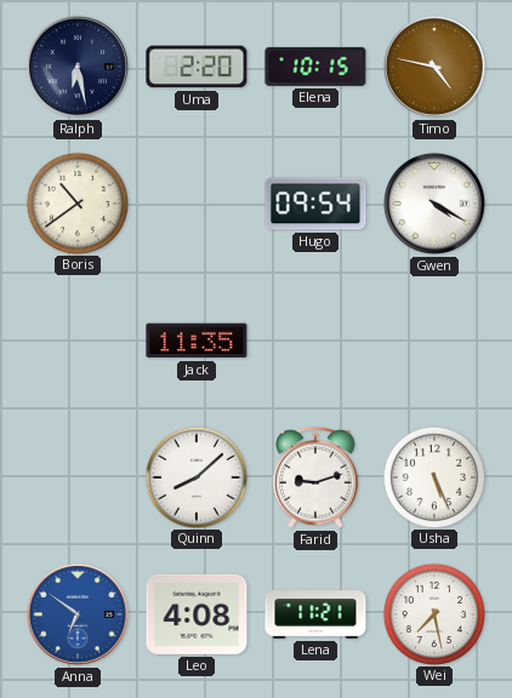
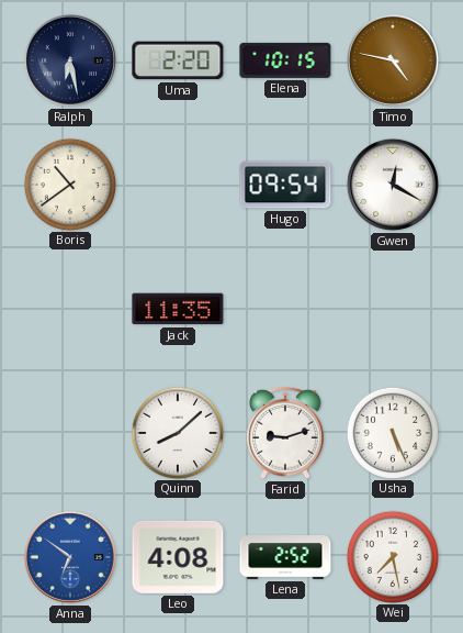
Gwen: 4:20 -> 12:20 (393, 185)
Lena: 11:21 -> 2:52 (285, 557)
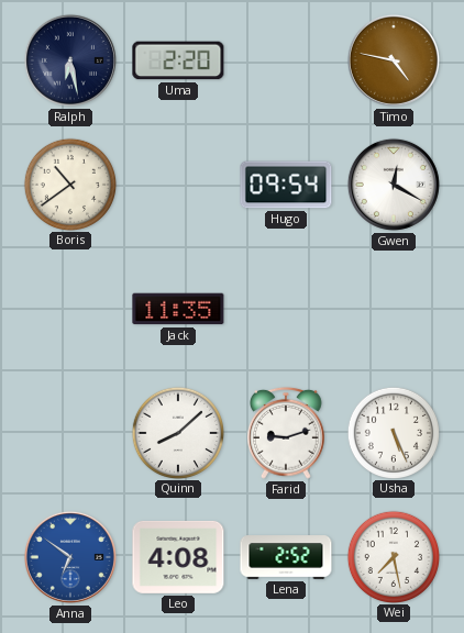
Elena: 10:15 -> none (285, 60)
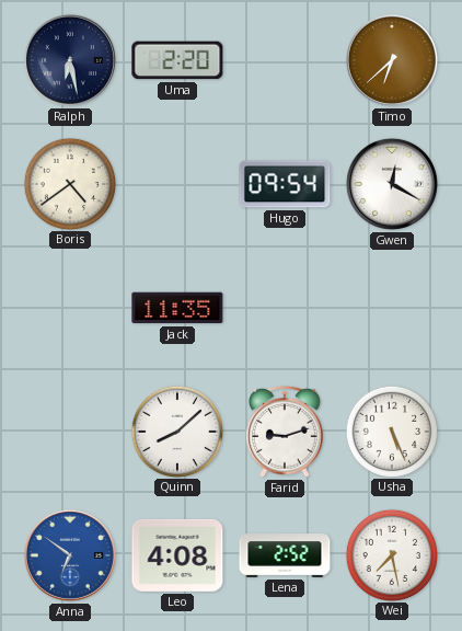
Timo: 4:47 -> 6:38 (392, 60)
Boris: 10:39 -> 4:39 (69, 183)
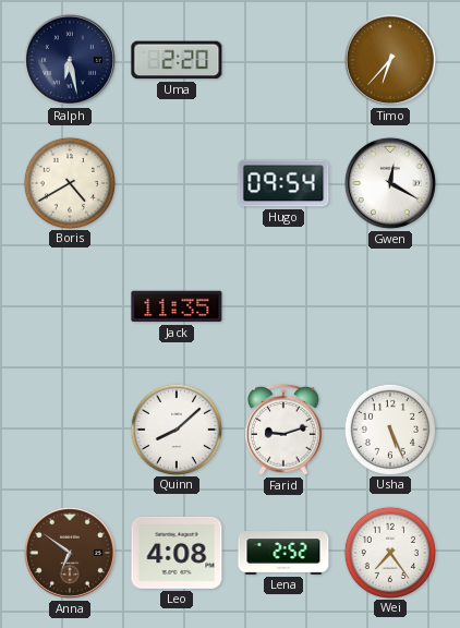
Timo: 6:38 -> 6:37 (390, 60)
Boris: 4:39 -> 4:40 (69, 182)
Anna dial: blue -> brown (70, 553)
Wei: 7:28 -> 7:24 (389, 552)
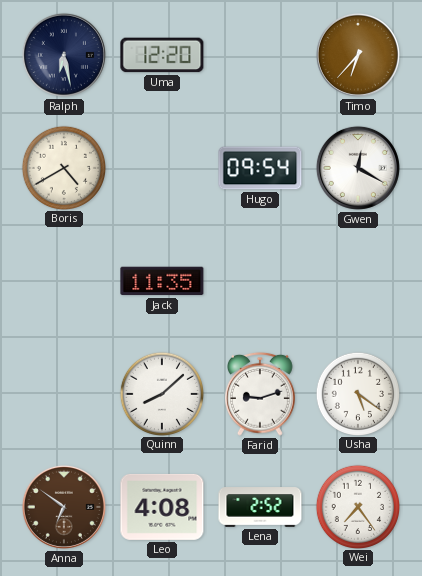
Uma: 2:20 -> 12:20 (162, 55)
Usha: 5:26 -> 5:21 (357, 393)
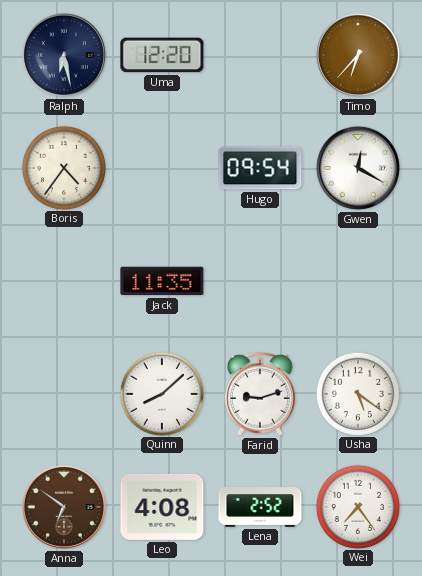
Boris: 4:40 -> 4:36 (63, 167)
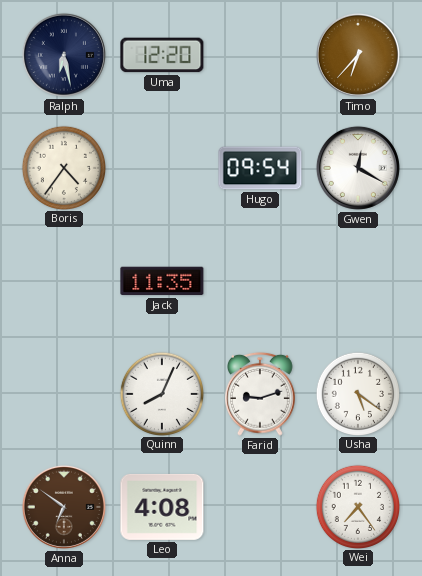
Quinn: 8:08 -> 8:04 (161, 393)
Lena: 2:52 -> none (260, 507)
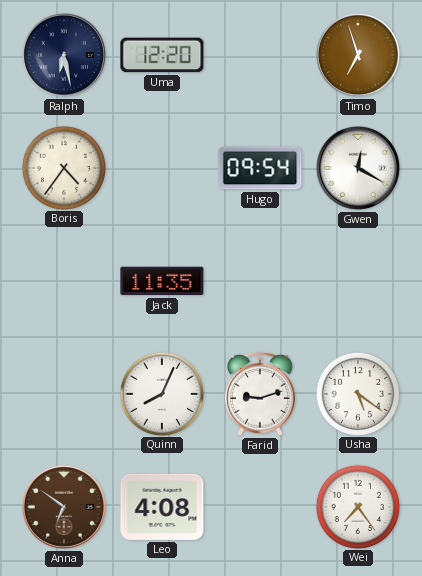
Timo: 6:37 -> 6:57 (358, 55)
